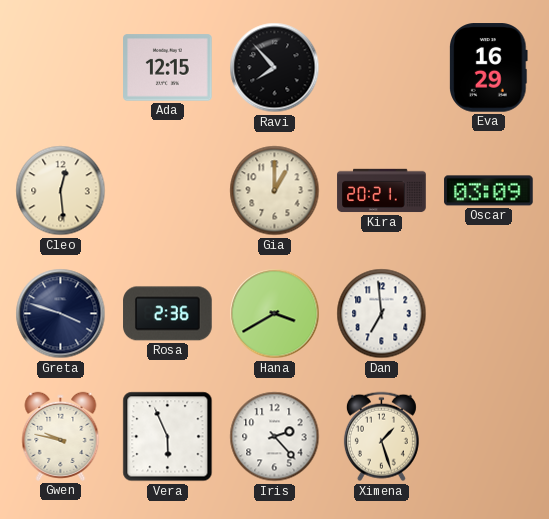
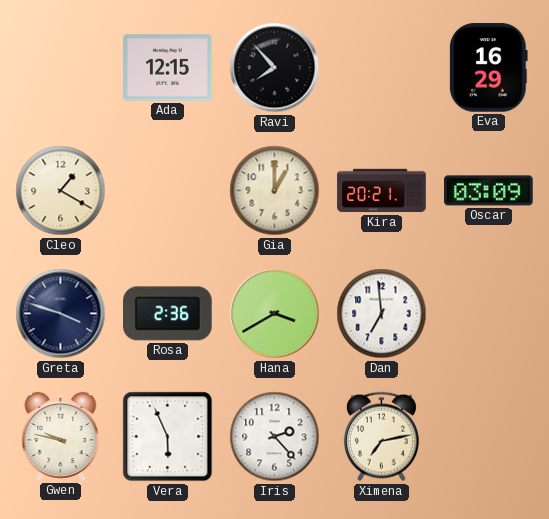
Cleo: 12:29 -> 1:20 (61, 191)
Ximena: 1:27 -> 7:13 (381, 437)
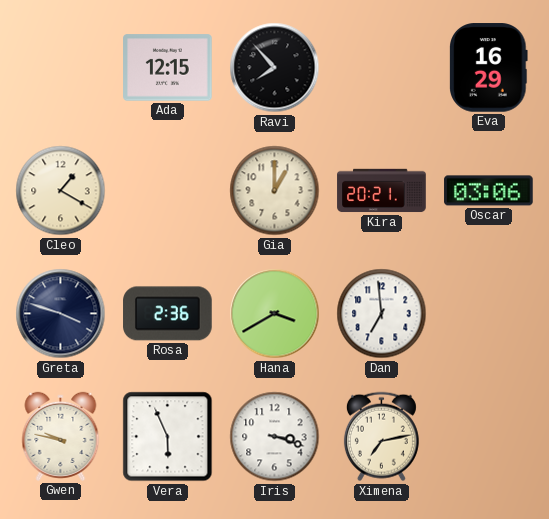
Oscar: 03:09 -> 03:06 (489, 191)
Iris: 2:23 -> 3:18 (275, 437)
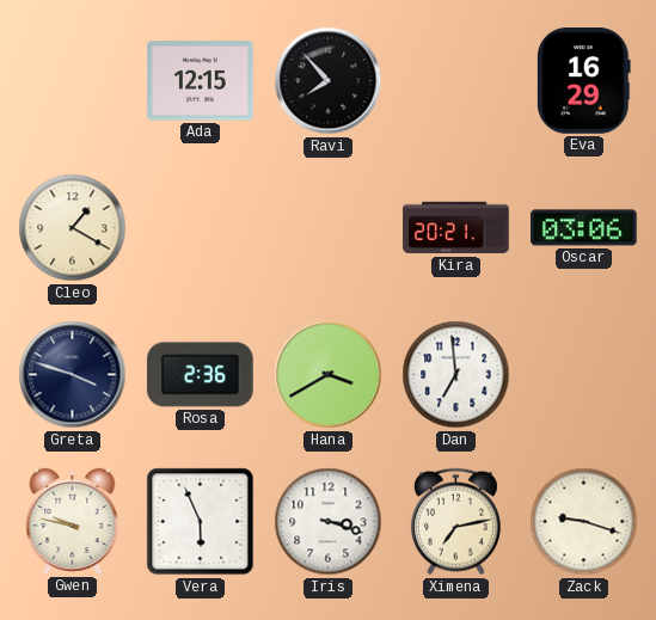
Gia: 1:00 -> none (275, 191)
Zack: none -> 9:18 (584, 522)
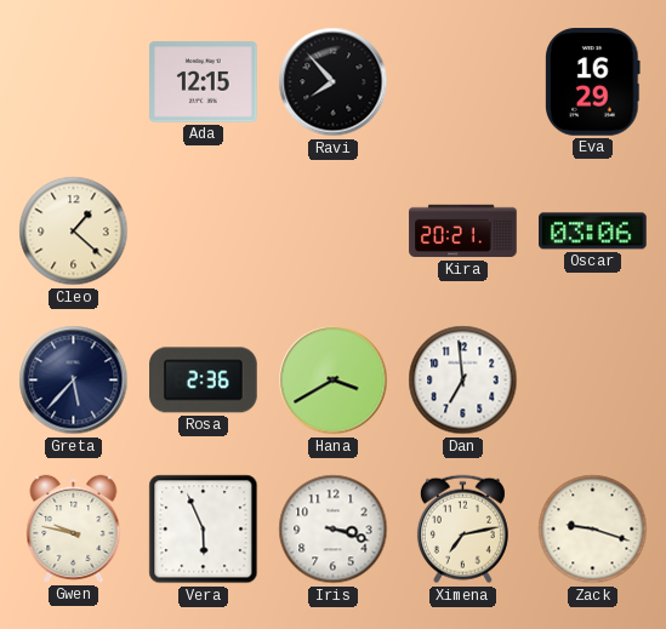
Cleo: 1:20 -> 1:22 (74, 231)
Greta: 3:48 -> 5:37 (74, 381)
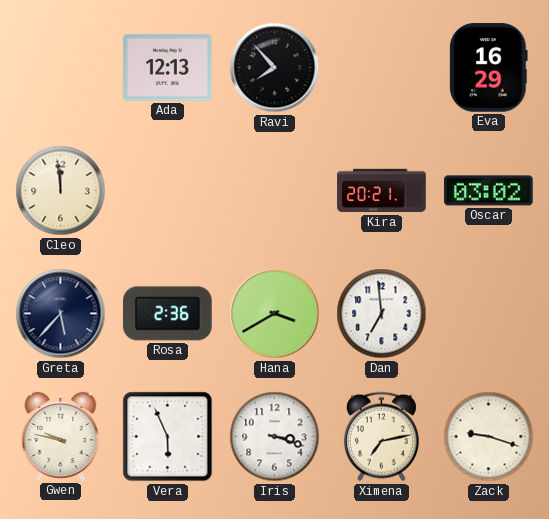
Ada: 12:15 -> 12:13 (168, 68)
Cleo: 1:22 -> 11:59 (61, 191)
Oscar: 03:06 -> 03:02 (489, 191)
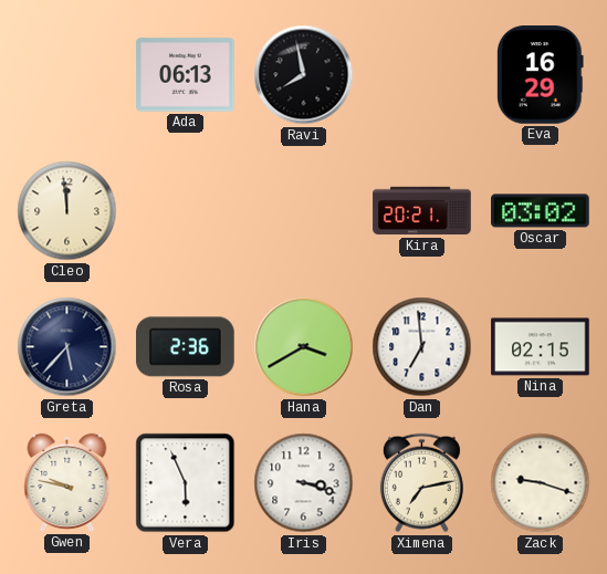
Ada: 12:13 -> 06:13 (186, 75)
Ravi: 7:53 -> 7:58 (304, 75)
Nina: none -> 02:15 (541, 347)
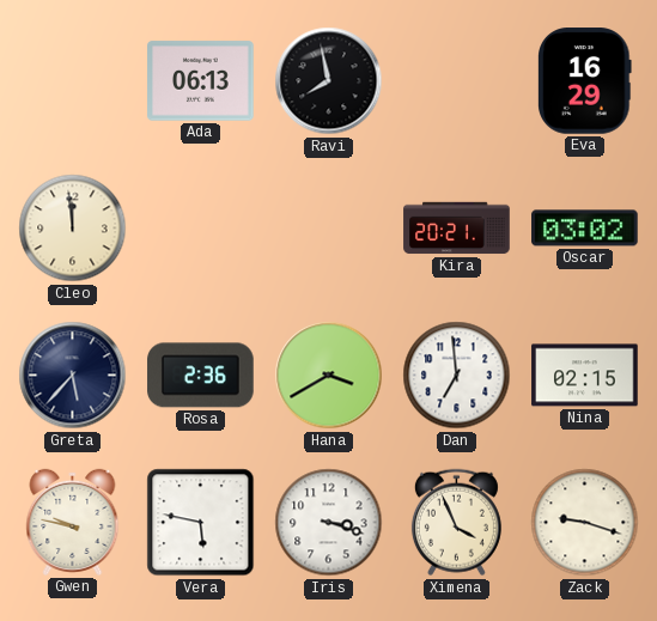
Vera: 5:56 -> 5:47 (201, 523)
Ximena: 7:13 -> 3:56 (456, 523)
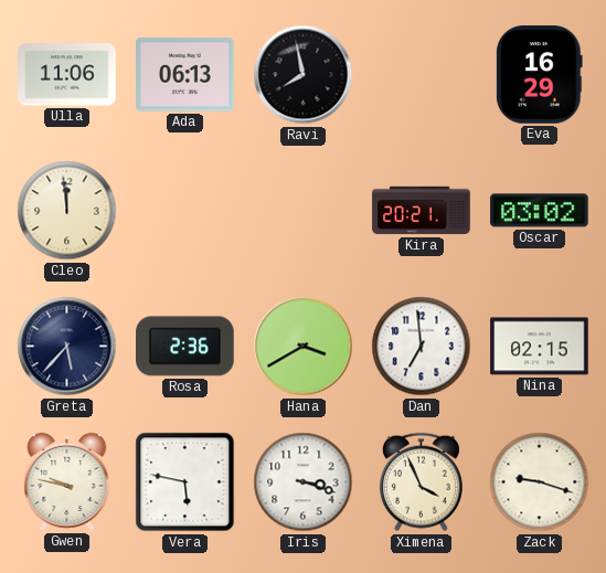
Ulla: none -> 11:06 (67, 75)
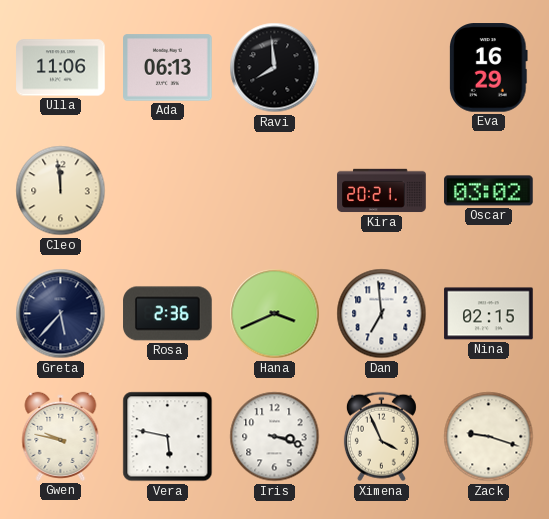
Ravi: 7:58 -> 7:59 (275, 68)
Hana: 3:40 -> 3:41 (275, 314)
